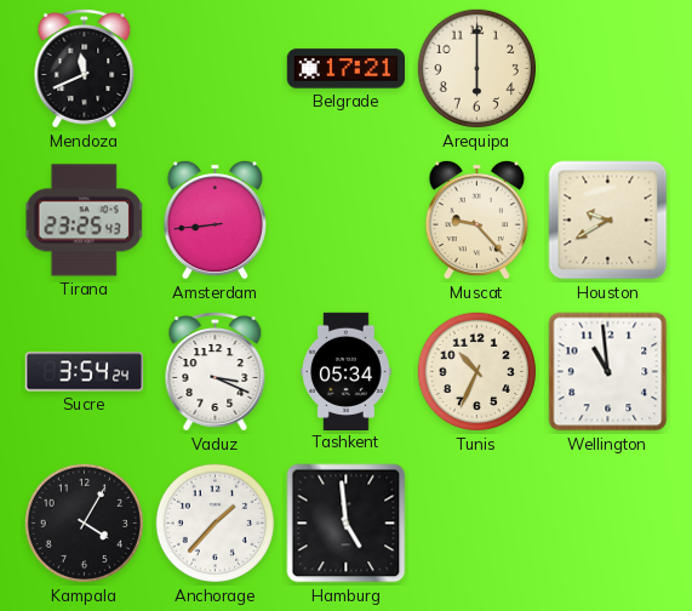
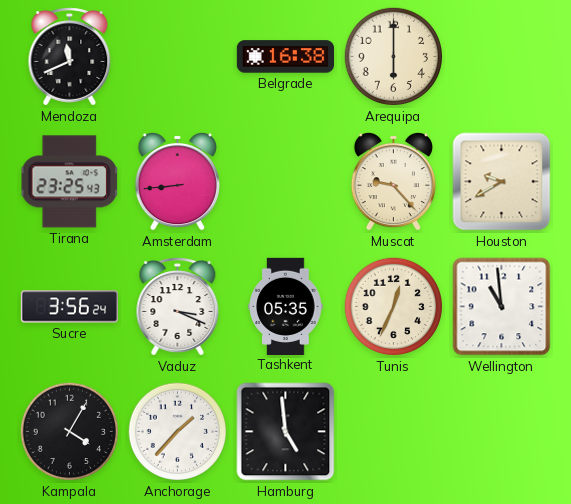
Belgrade: 17:21 -> 16:38 (285, 57)
Sucre: 3:54 -> 3:56 (69, 307)
Tashkent: 05:34 -> 05:35 (286, 306)
Tunis: 10:34 -> 12:34 (394, 307)
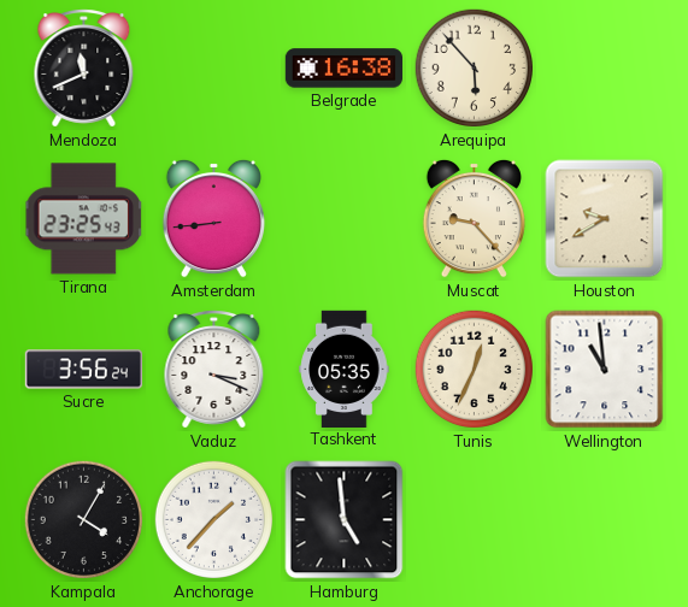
Arequipa: 6:00 -> 5:53 (475, 69)
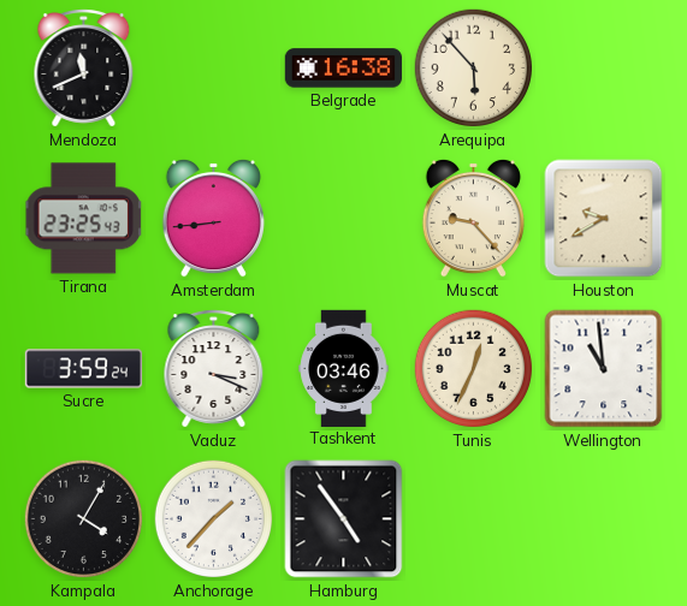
Sucre: 3:56 -> 3:59 (83, 369)
Tashkent: 05:35 -> 03:46 (344, 368)
Hamburg: 4:59 -> 4:54 (344, 519)
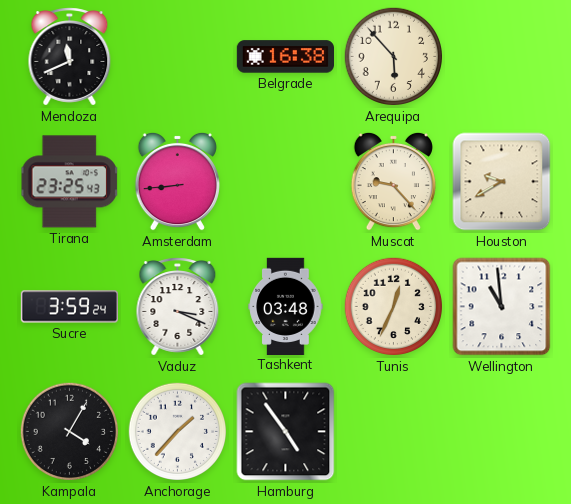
Tashkent: 03:46 -> 03:48 (286, 306)
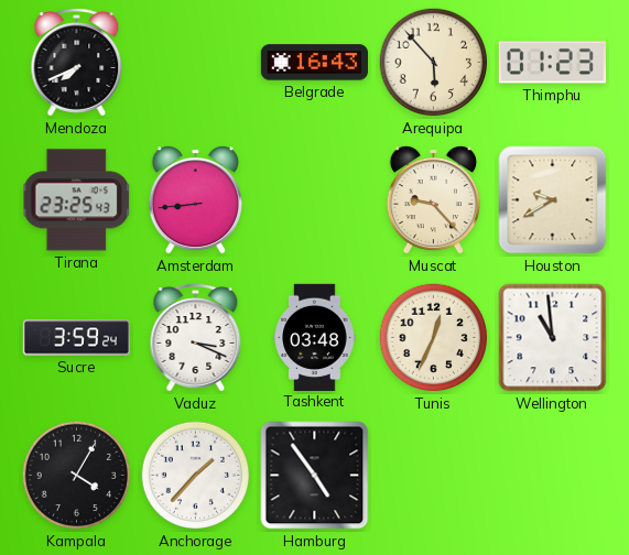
Mendoza: 11:41 -> 7:41 (77, 63)
Belgrade: 16:38 -> 16:43 (314, 63)
Thimphu: none -> 01:23 (552, 63)
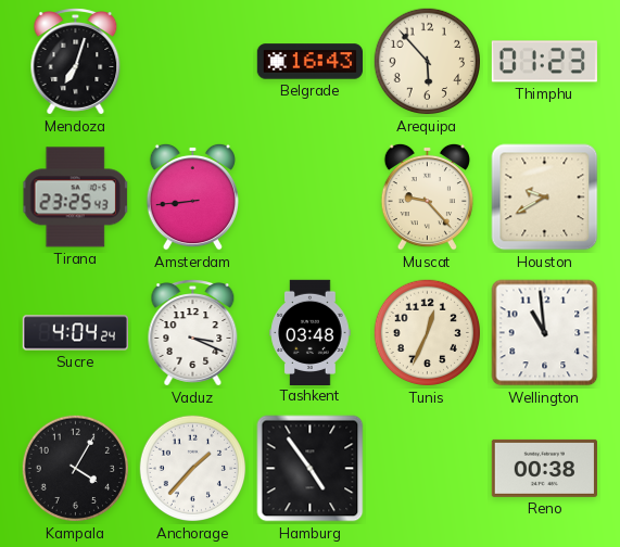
Mendoza: 7:41 -> 7:03 (76, 62)
Sucre: 3:59 -> 4:04 (75, 333)
Reno: none -> 00:38 (544, 468)
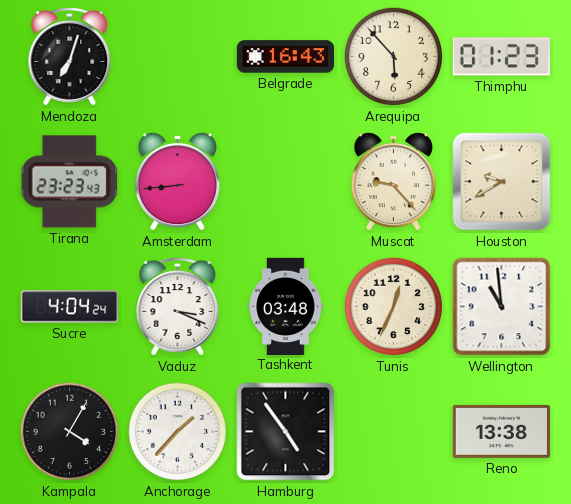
Tirana: 23:25 -> 23:23 (69, 182)
Reno: 00:38 -> 13:38 (501, 431)
